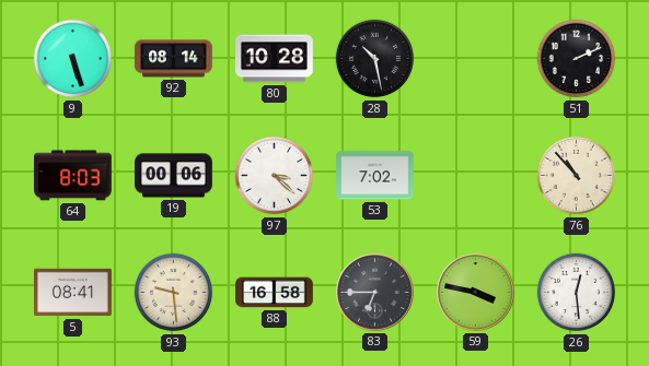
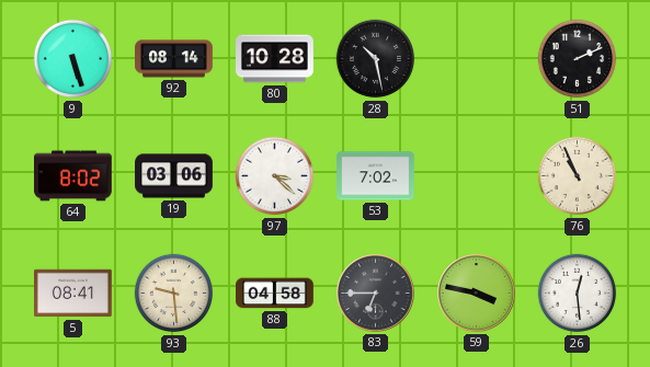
64: 8:03 -> 8:02 (73, 176)
19: 00:06 -> 03:06 (174, 176)
76: 10:53 -> 10:56 (578, 176)
88: 16:58 -> 04:58 (275, 294)
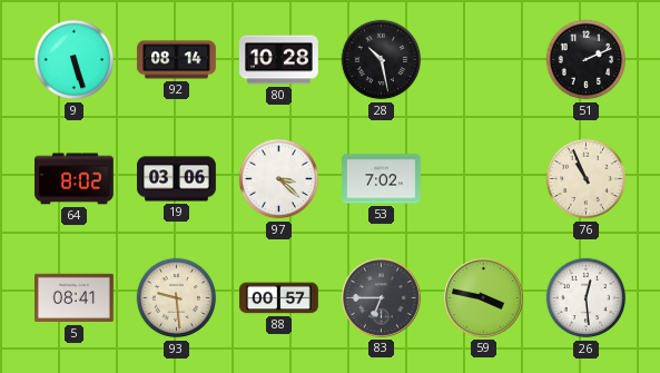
88: 04:58 -> 00:57 (279, 298)
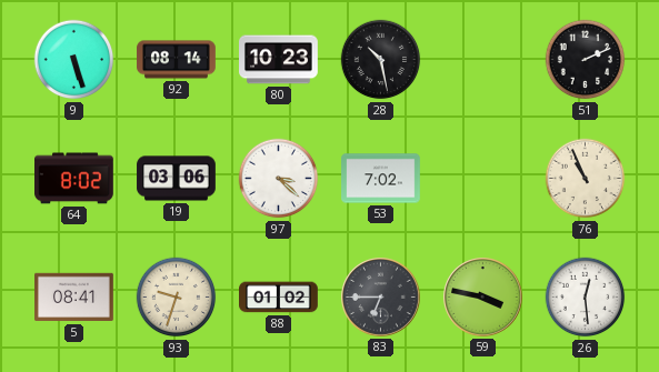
80: 10:28 -> 10:23 (279, 60)
93: 9:29 -> 9:33 (177, 298)
88: 00:57 -> 01:02 (279, 298)
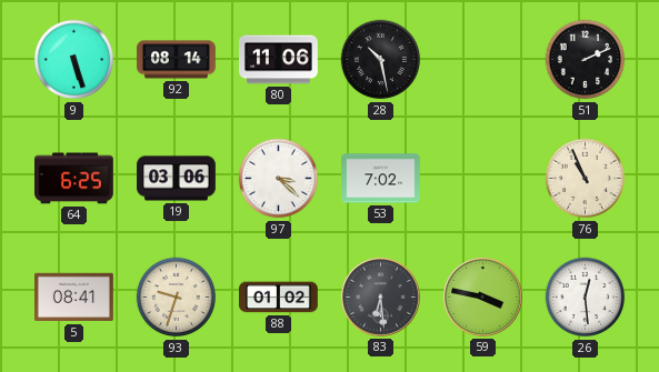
80: 10:23 -> 11:06 (279, 60)
64: 8:02 -> 6:25 (74, 179)
83: 6:45 -> 6:29 (381, 298)
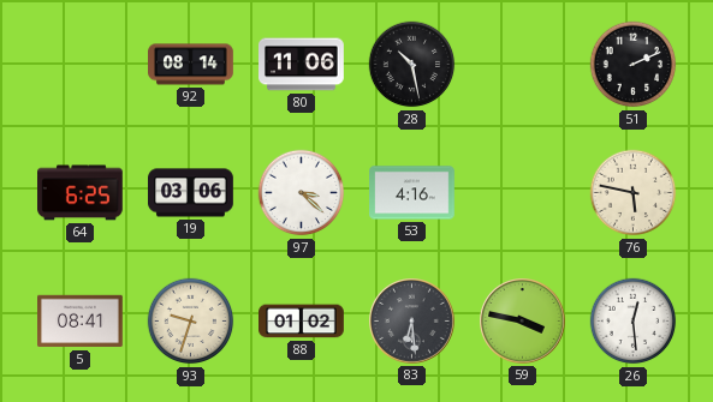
9: 5:27 -> none (74, 60)
53: 7:02 -> 4:16 (412, 193)
76: 10:56 -> 5:47 (634, 193)
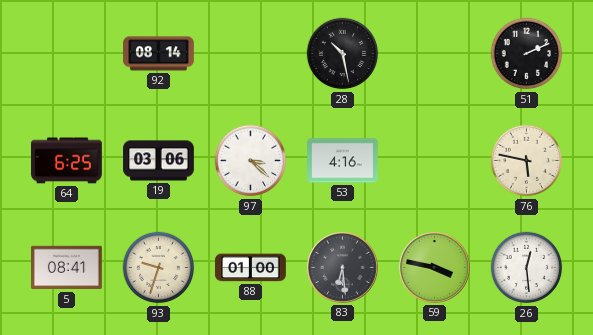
80: 11:06 -> none (302, 65)
88: 01:02 -> 01:00 (251, 268)
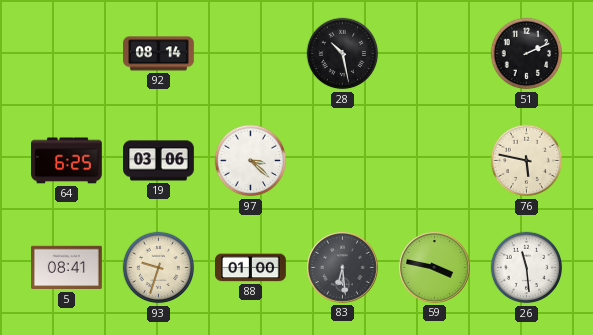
53: 4:16 -> none (343, 161)
26: 12:29 -> 11:29 (527, 268)
